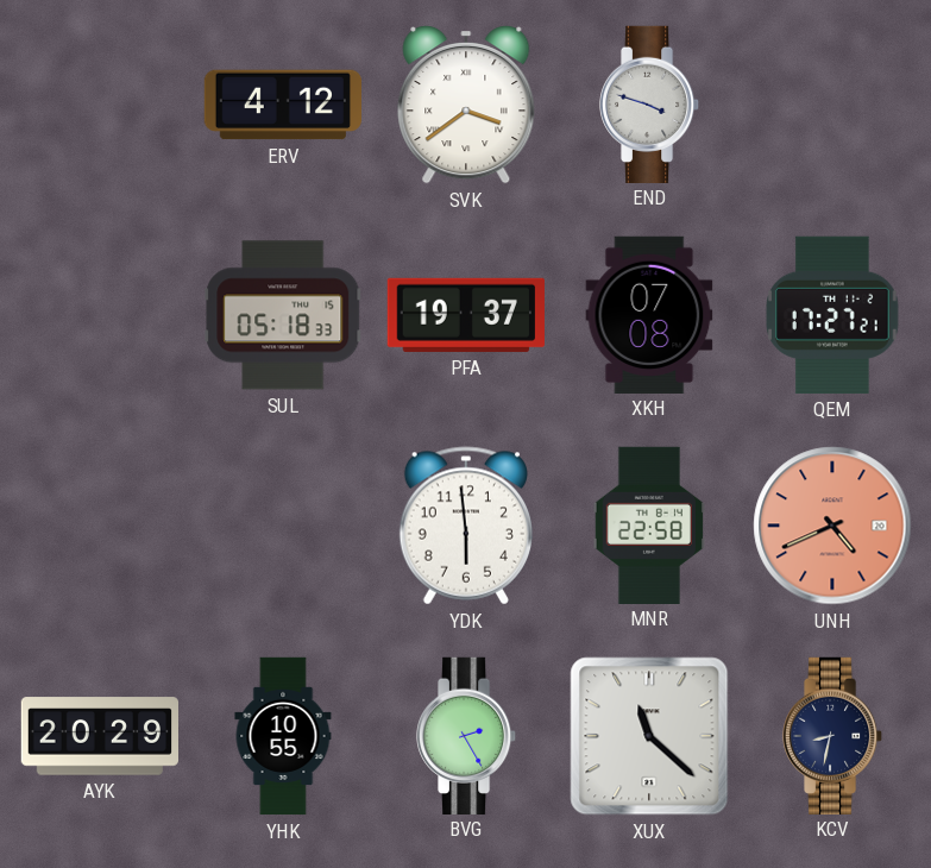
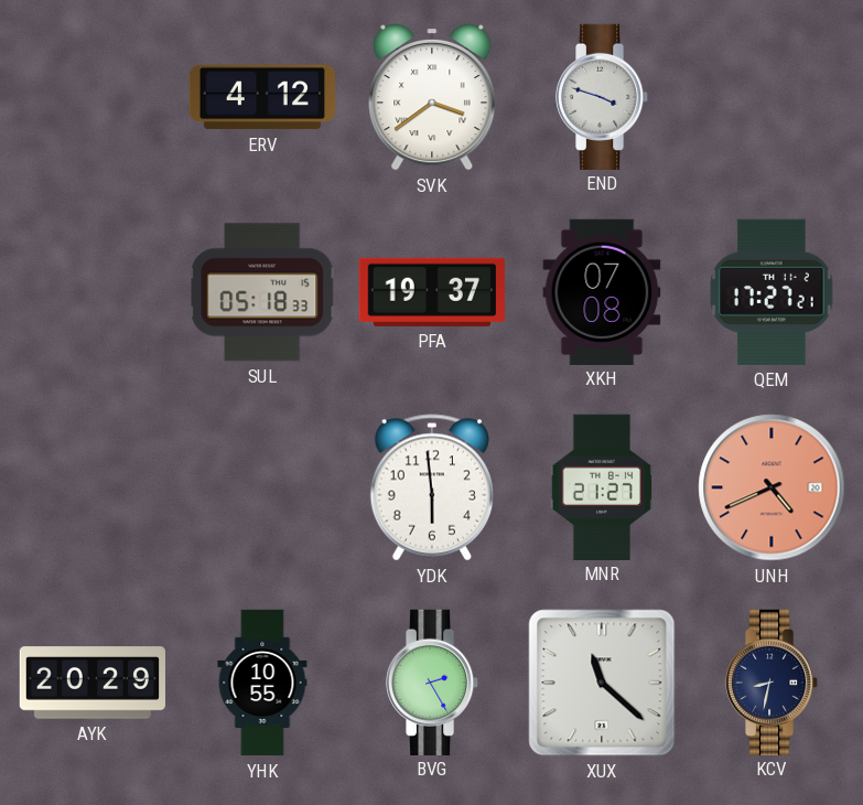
MNR: 22:58 -> 21:27 (602, 486)
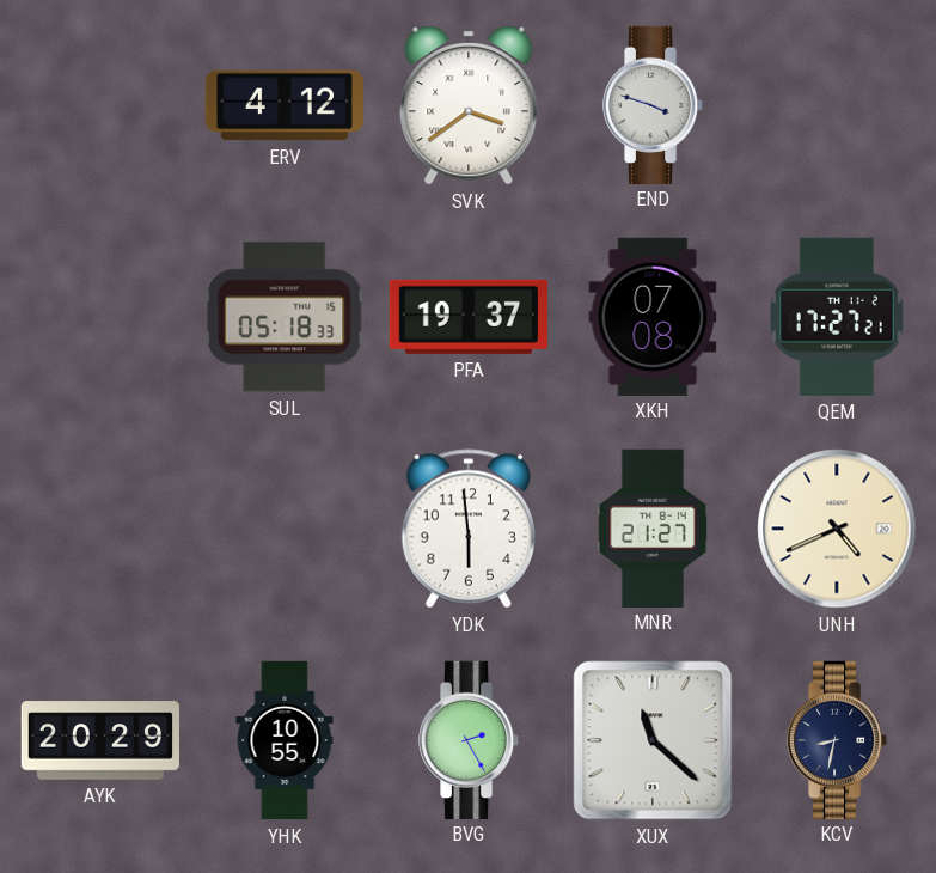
UNH dial: salmon -> cream (837, 529)
